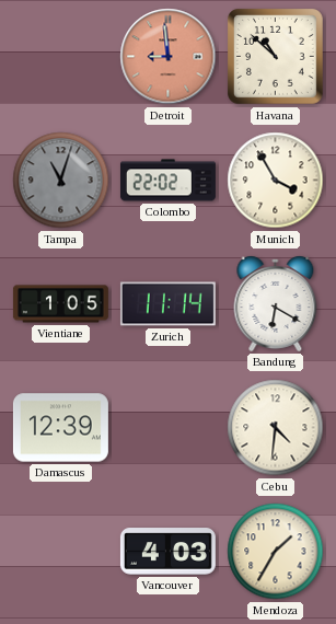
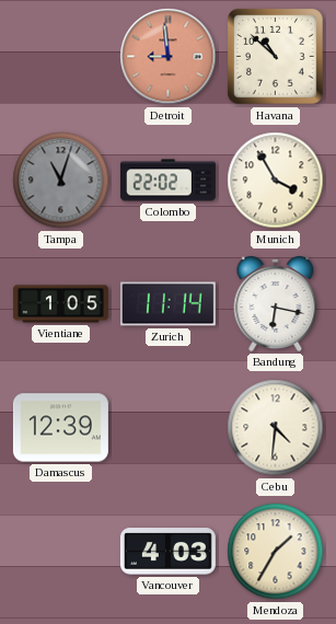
Bandung: 6:20 -> 6:17 (276, 304)
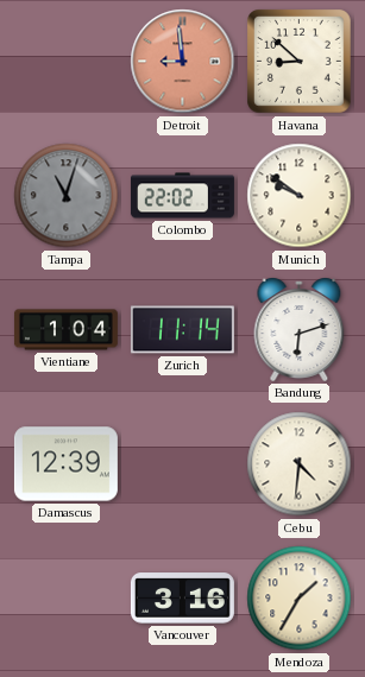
Havana: 10:52 -> 8:52 (300, 62)
Munich: 3:55 -> 9:51 (300, 196)
Vientiane: 1:05 -> 1:04 (65, 330)
Bandung: 6:17 -> 6:12 (300, 330)
Vancouver: 4:03 -> 3:16 (182, 599)
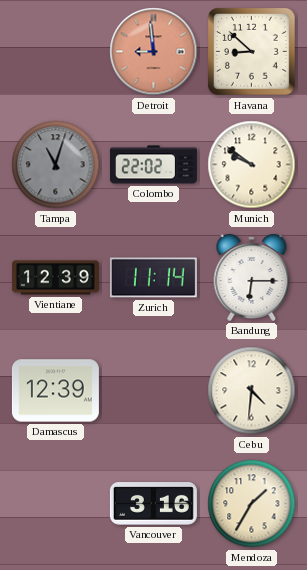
Vientiane: 1:04 -> 12:39 (55, 278)
Bandung: 6:12 -> 6:15 (252, 278)
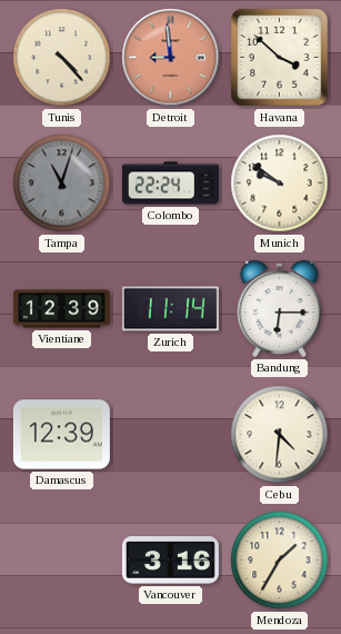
Tunis: none -> 4:23 (62, 58)
Havana: 8:52 -> 3:52 (280, 58)
Colombo: 22:02 -> 22:24 (170, 184)
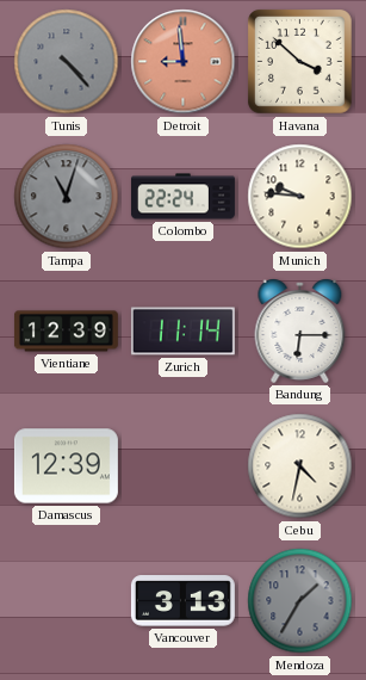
Tunis dial: cream -> grey (67, 62)
Munich: 9:51 -> 9:46 (300, 197)
Cebu: 4:31 -> 4:32 (300, 466)
Vancouver: 3:16 -> 3:13 (182, 601)
Mendoza dial: cream -> grey (300, 601)
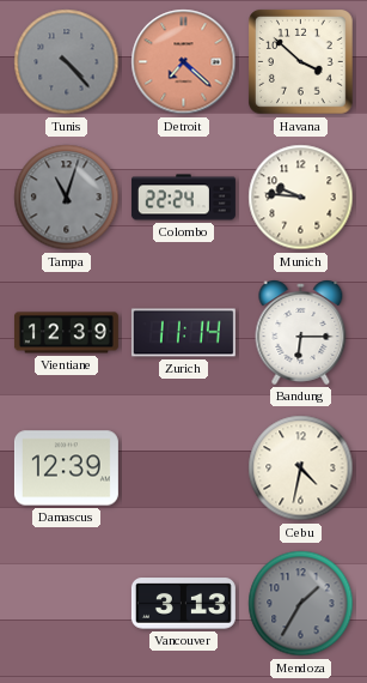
Detroit: 8:59 -> 7:22 (184, 62)
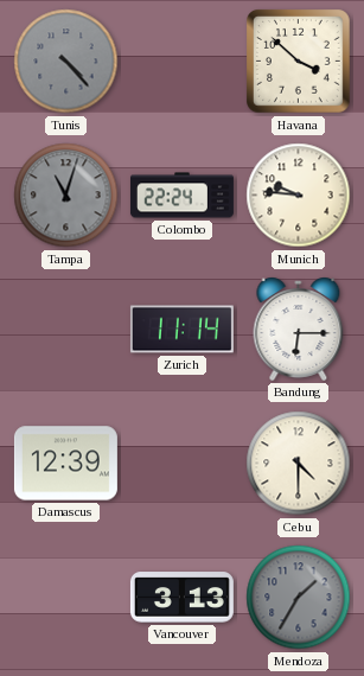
Detroit: 7:22 -> none (184, 62)
Vientiane: 12:39 -> none (66, 333)
Cebu: 4:32 -> 4:30 (299, 464)
